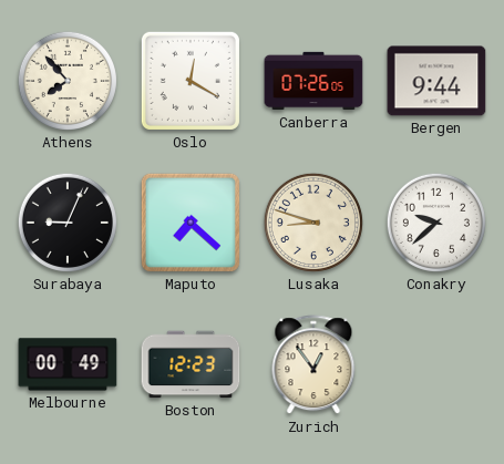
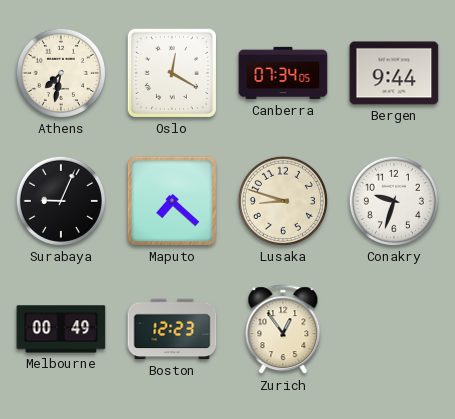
Athens: 7:53 -> 7:32 (61, 73)
Canberra: 07:26 -> 07:34 (283, 73)
Conakry: 9:38 -> 9:33 (394, 201)
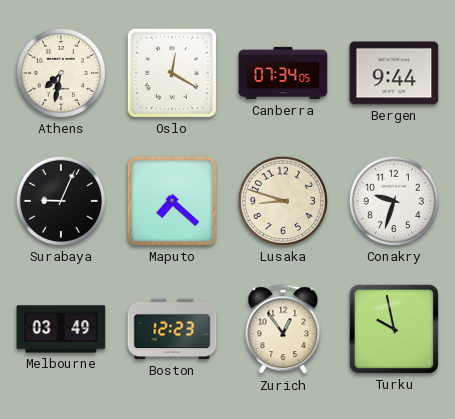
Melbourne: 00:49 -> 03:49 (61, 329)
Turku: none -> 9:58 (394, 329)
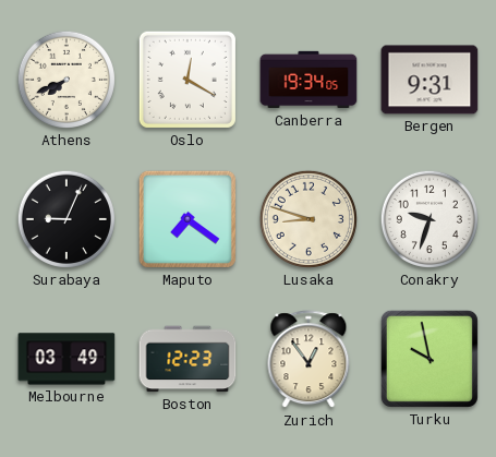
Athens: 7:32 -> 7:41 (66, 80)
Canberra: 07:34 -> 19:34 (309, 80)
Bergen: 9:44 -> 9:31 (430, 80)
Maputo: 7:22 -> 7:21 (187, 219)
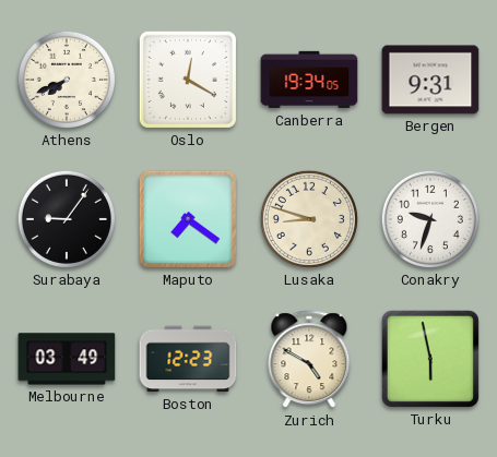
Surabaya: 9:04 -> 9:06 (67, 219)
Zurich: 12:54 -> 4:50 (309, 360)
Turku: 9:58 -> 5:58 (430, 359)
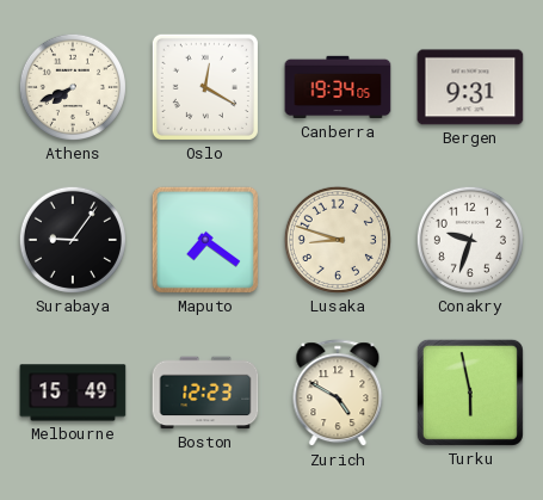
Melbourne: 03:49 -> 15:49 (73, 393)
